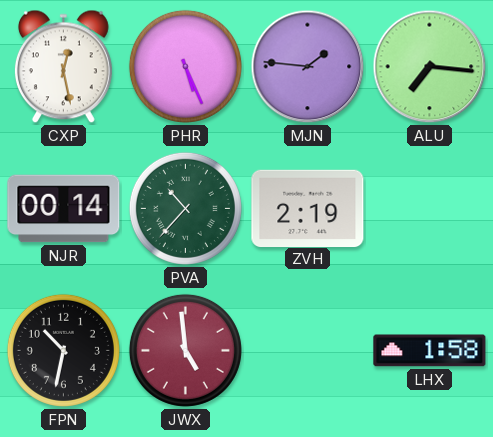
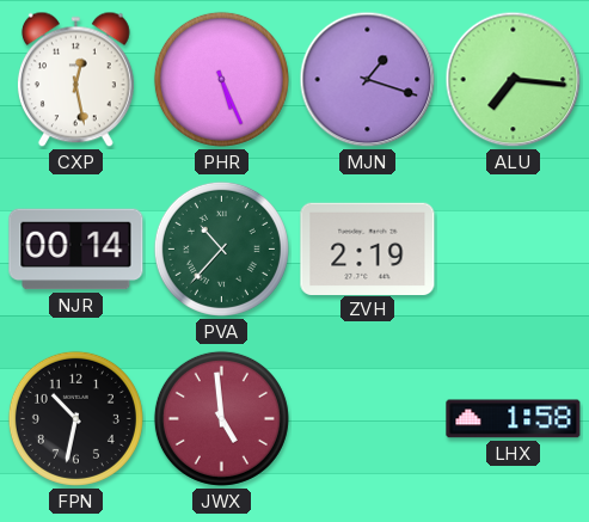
MJN: 1:46 -> 1:18 (368, 80)
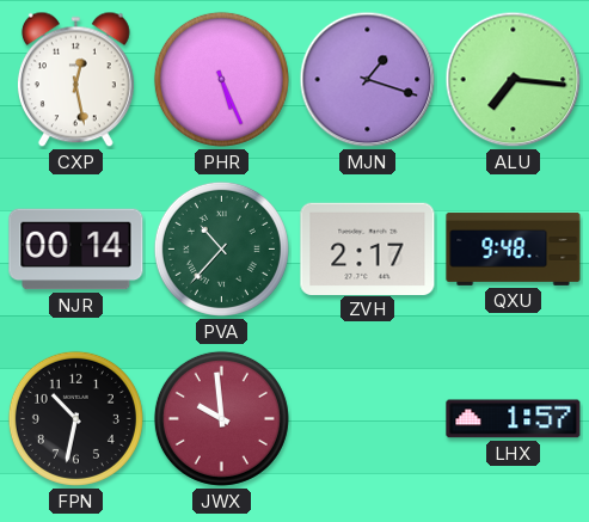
ZVH: 2:19 -> 2:17 (368, 248)
QXU: none -> 9:48 (514, 248)
JWX: 4:59 -> 9:59 (221, 418)
LHX: 1:58 -> 1:57 (514, 419)
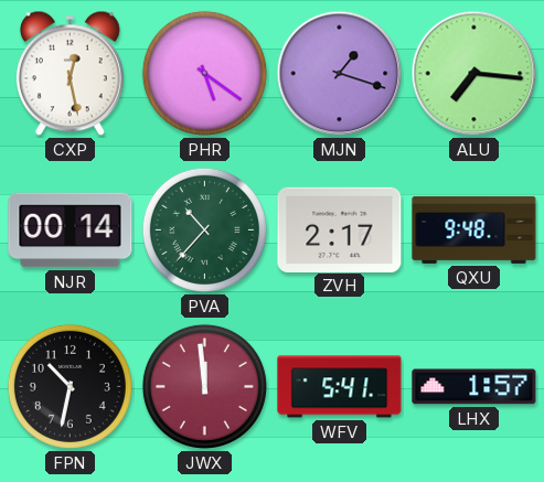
PHR: 5:26 -> 5:21 (204, 73)
JWX: 9:59 -> 11:59 (204, 386)
WFV: none -> 5:41 (340, 387)
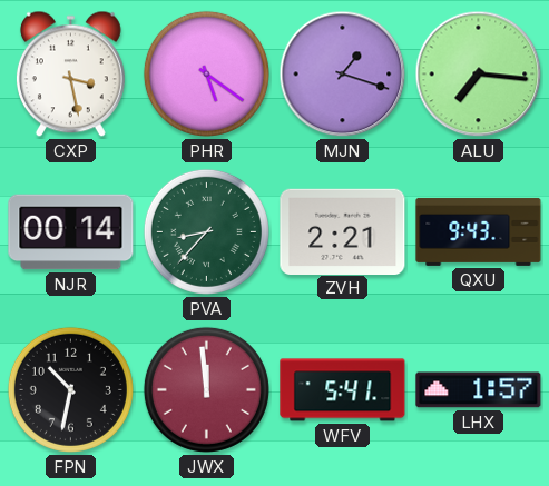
CXP: 12:28 -> 3:28 (70, 75)
PVA: 10:37 -> 8:37 (206, 231)
ZVH: 2:17 -> 2:21 (343, 231)
QXU: 9:48 -> 9:43 (479, 231)
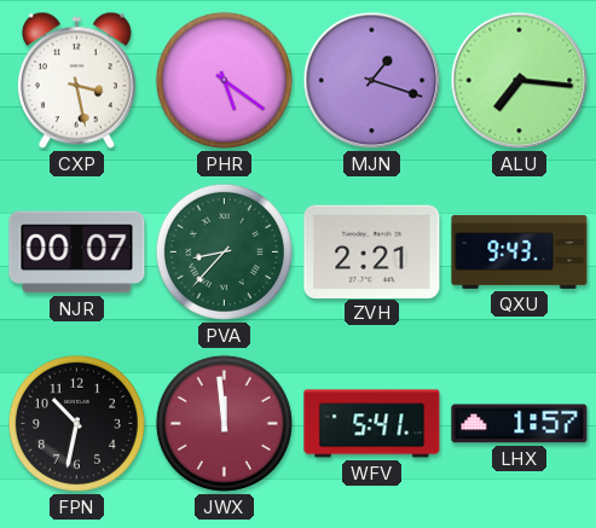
NJR: 00:14 -> 00:07 (77, 253)
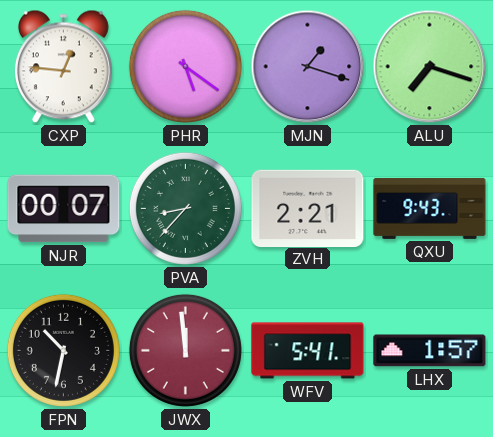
CXP: 3:28 -> 12:46 (63, 67)
ALU: 7:16 -> 7:18 (430, 67)
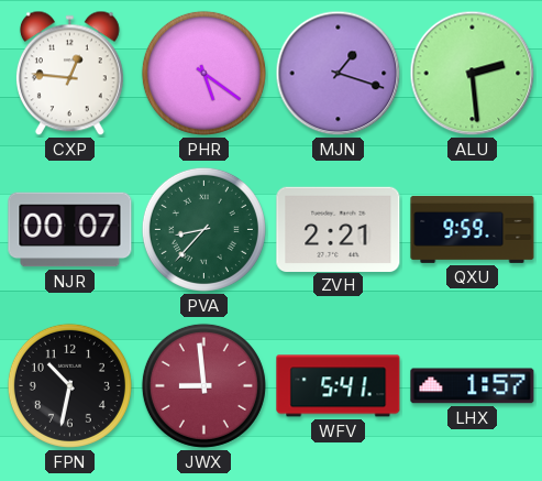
ALU: 7:18 -> 2:29 (473, 74)
QXU: 9:43 -> 9:59 (473, 229)
JWX: 11:59 -> 8:59 (203, 385)
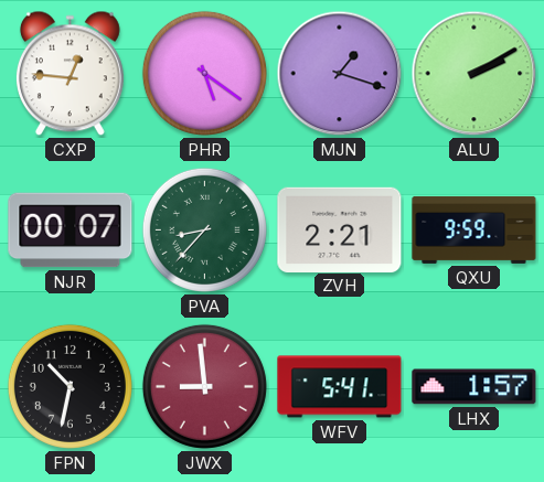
ALU: 2:29 -> 2:10 (474, 74)
